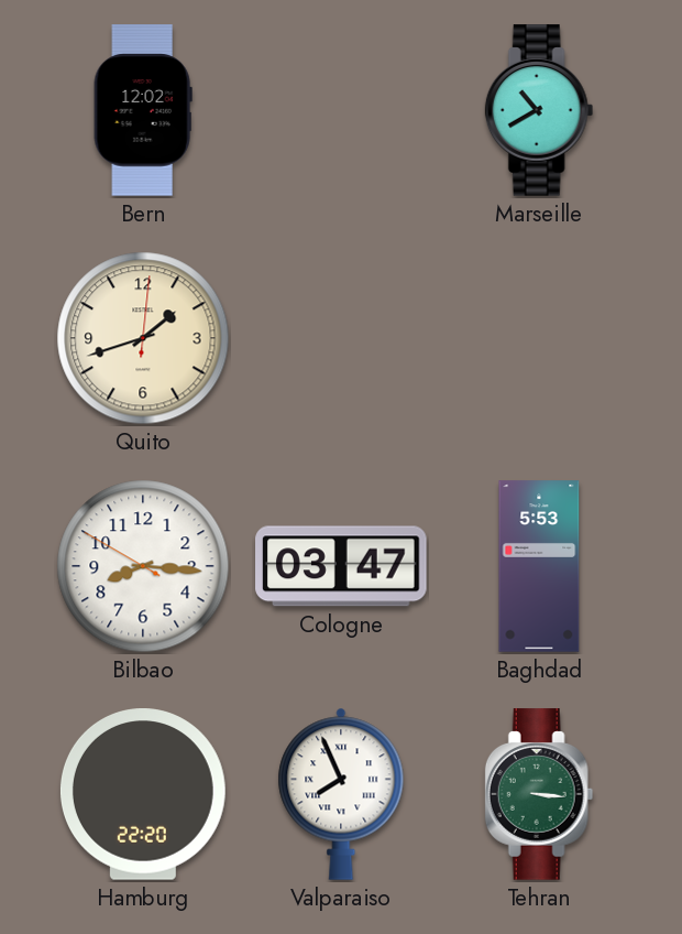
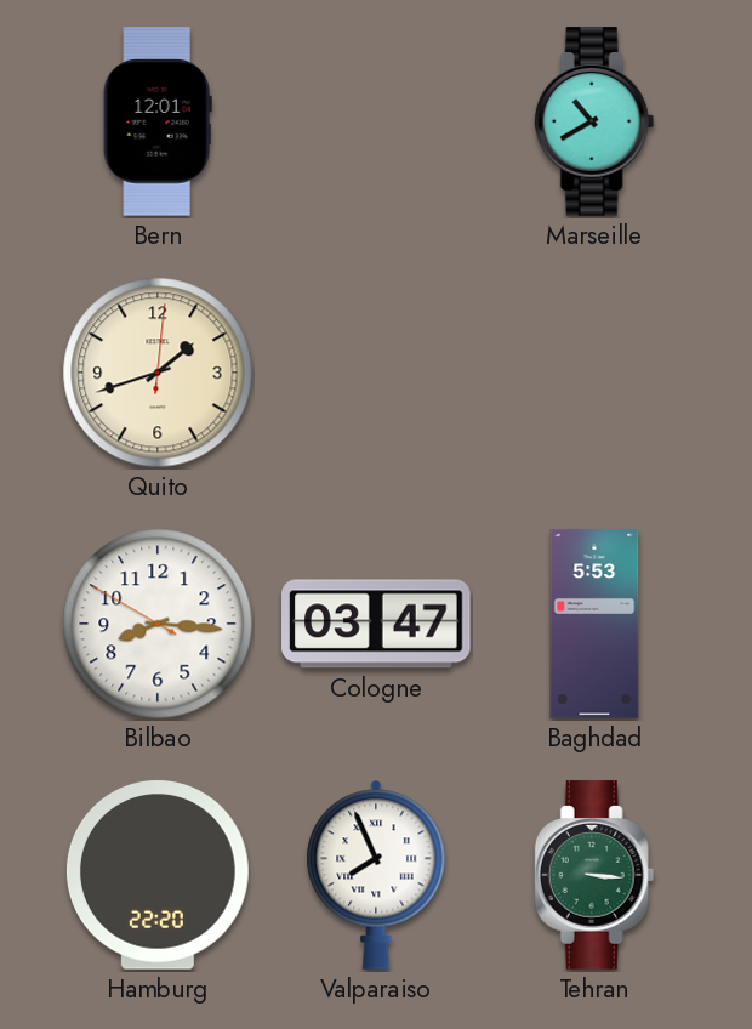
Bern: 12:02 -> 12:01 (158, 121)
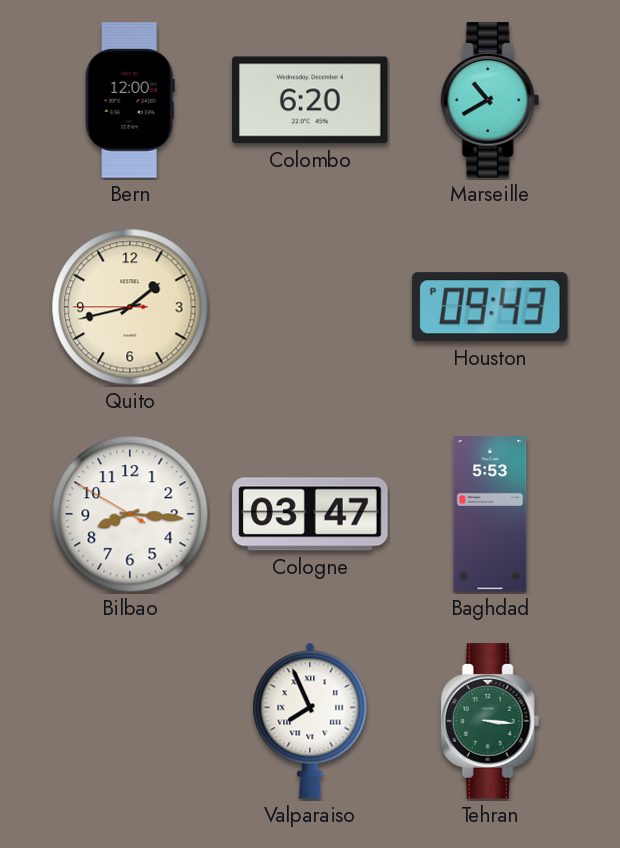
Bern: 12:01 -> 12:00 (130, 100)
Colombo: none -> 6:20 (310, 100)
Quito: 1:42:01 -> 1:42:45 (130, 307)
Houston: none -> 09:43 (490, 307)
Hamburg: 22:20 -> none (158, 875)
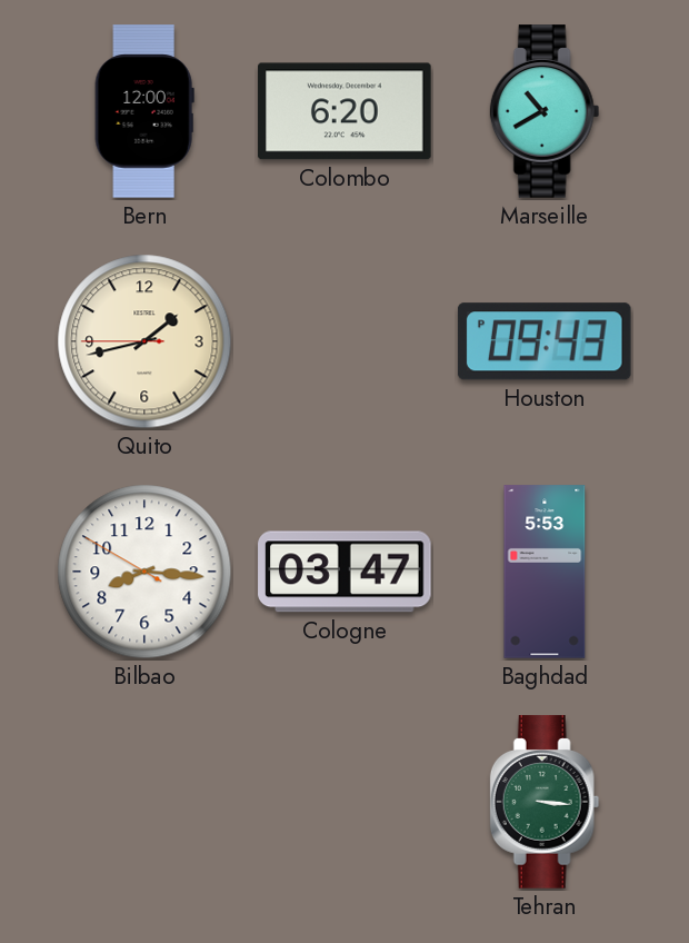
Valparaiso: 7:56 -> none (310, 721)
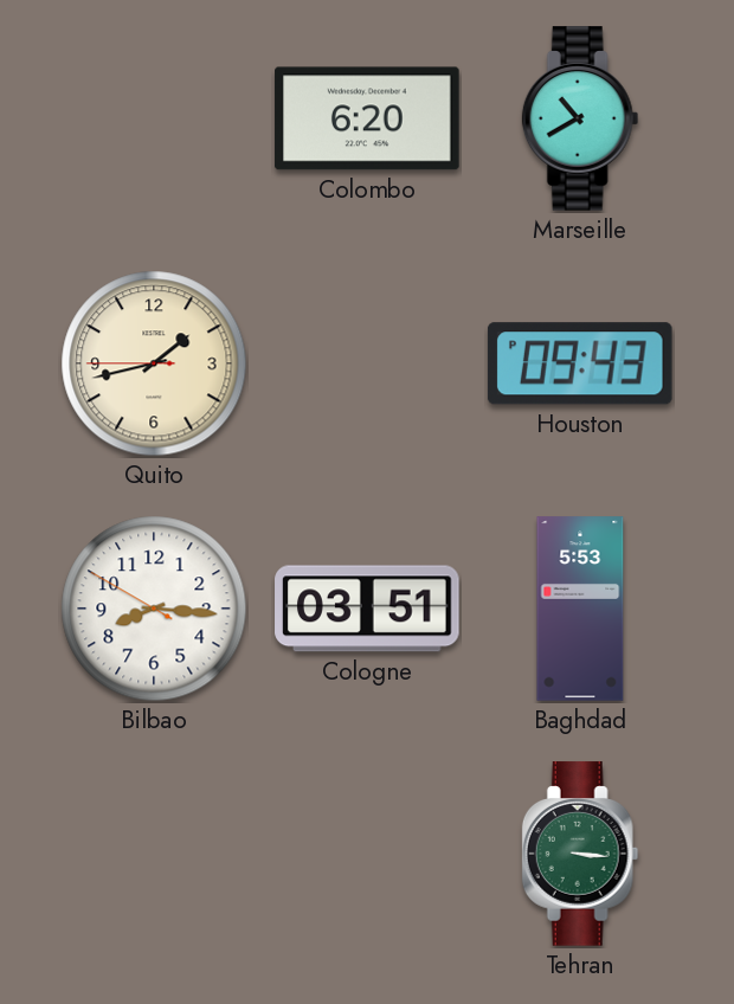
Bern: 12:00 -> none (144, 111)
Cologne: 03:47 -> 03:51 (367, 609)
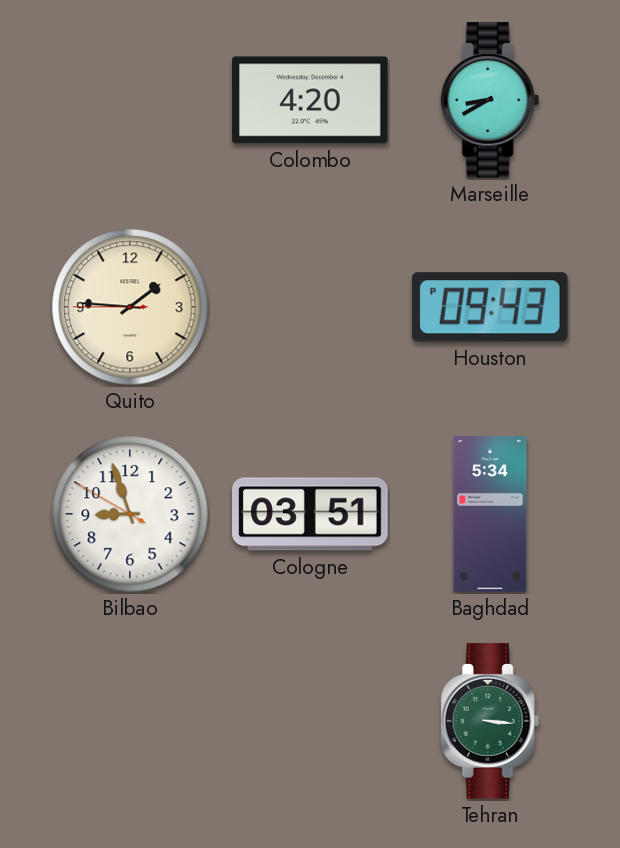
Colombo: 6:20 -> 4:20 (310, 100)
Marseille: 10:40 -> 8:40 (490, 100)
Quito: 1:42 -> 1:45 (130, 307)
Bilbao: 8:15 -> 8:56 (130, 514)
Baghdad: 5:53 -> 5:34 (490, 514)
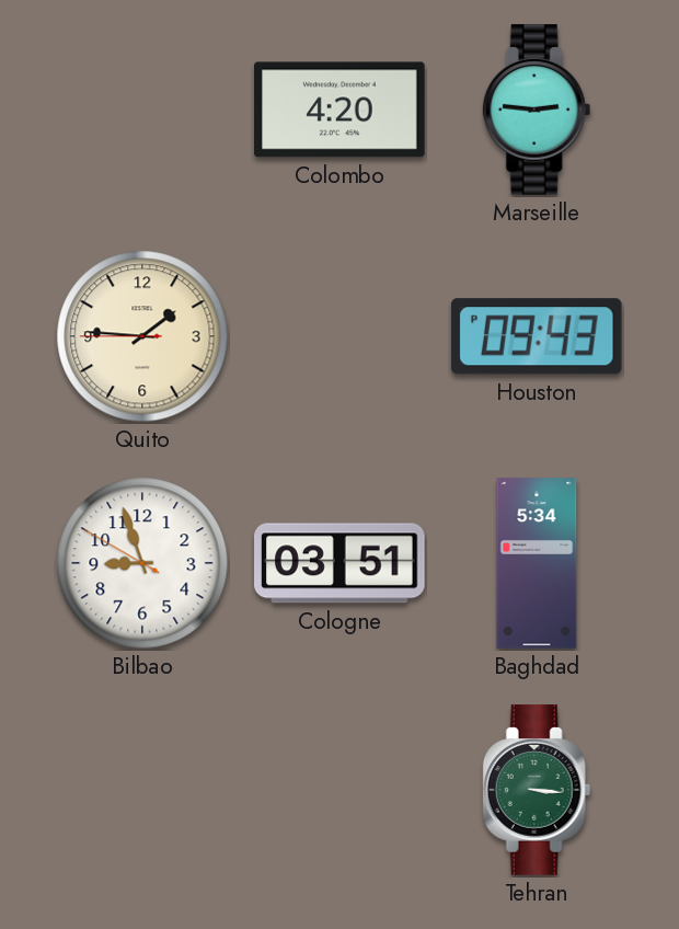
Marseille: 8:40 -> 2:46 (537, 110)
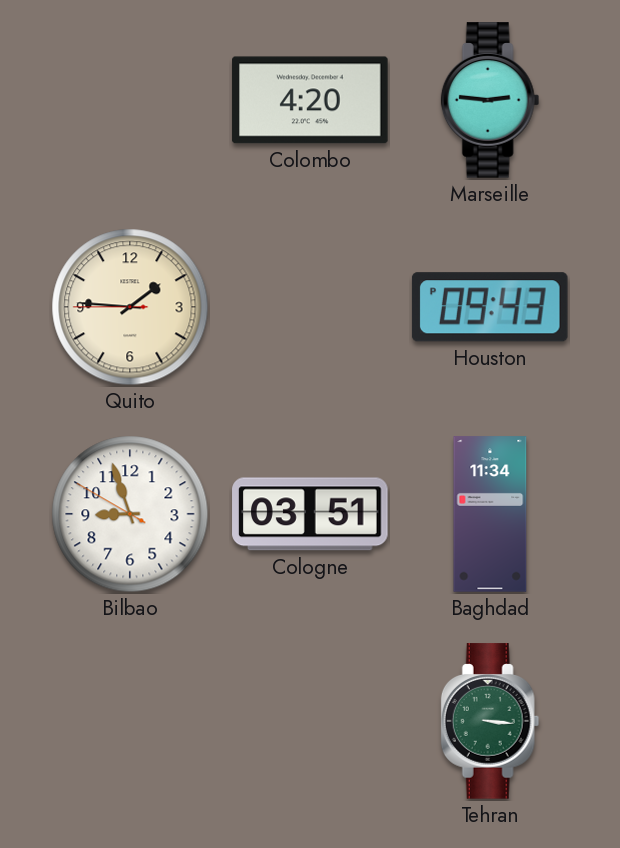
Baghdad: 5:34 -> 11:34 (490, 514)
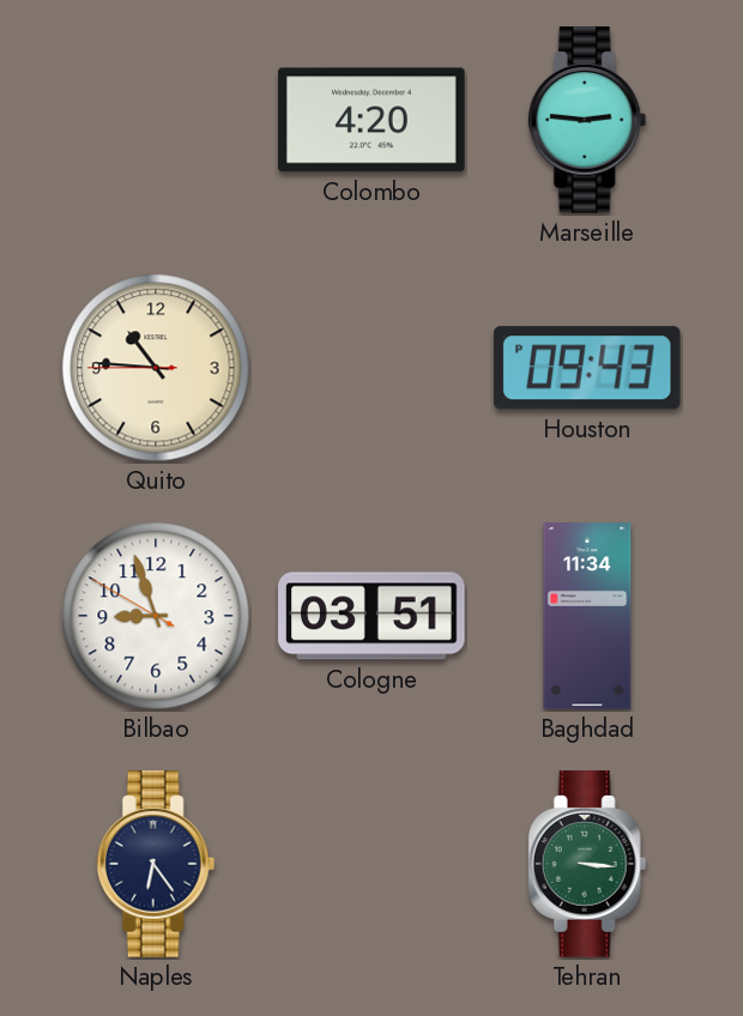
Quito: 1:45 -> 10:45 (156, 368)
Naples: none -> 6:24 (156, 864)
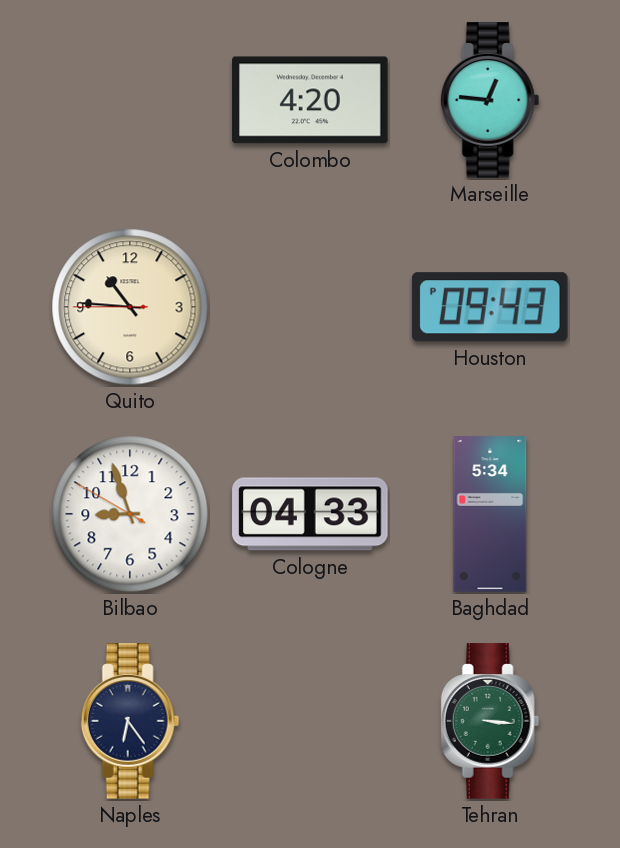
Marseille: 2:46 -> 12:46 (490, 100)
Cologne: 03:51 -> 04:33 (310, 514)
Baghdad: 11:34 -> 5:34 (490, 514)
